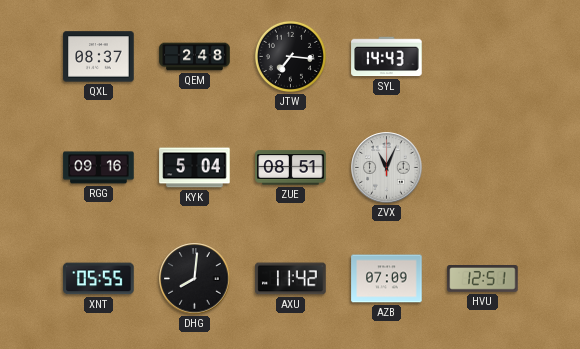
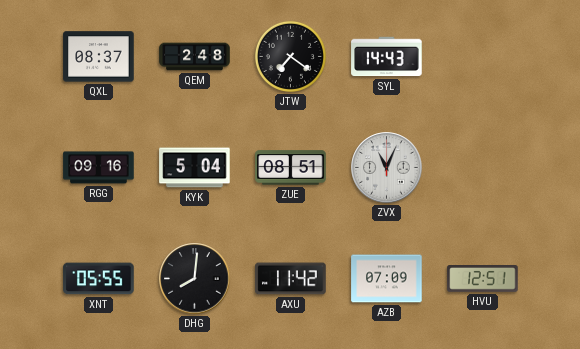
JTW: 7:16 -> 7:21 (290, 56)
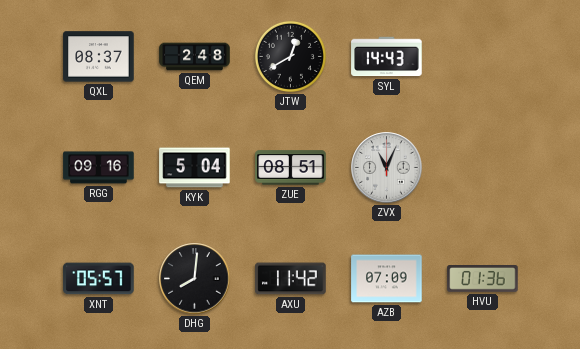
JTW: 7:21 -> 12:40 (290, 56)
XNT: 05:55 -> 05:57 (99, 279)
HVU: 12:51 -> 01:36 (483, 279)
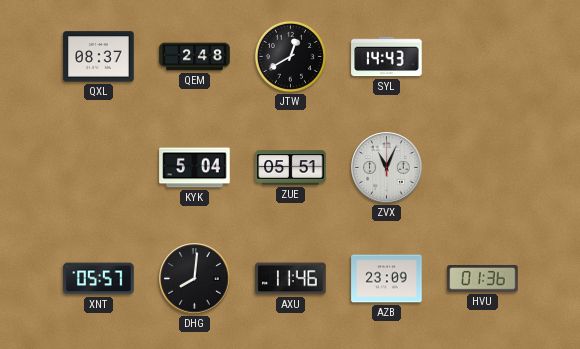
RGG: 09:16 -> none (99, 168)
ZUE: 08:51 -> 05:51 (291, 168)
AXU: 11:42 -> 11:46 (291, 279)
AZB: 07:09 -> 23:09 (387, 279)
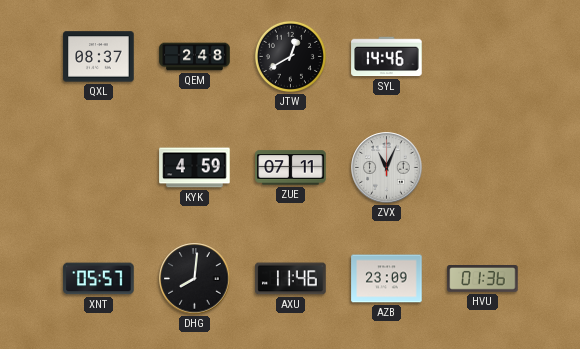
SYL: 14:43 -> 14:46 (387, 57)
KYK: 5:04 -> 4:59 (195, 168)
ZUE: 05:51 -> 07:11 (291, 168)
